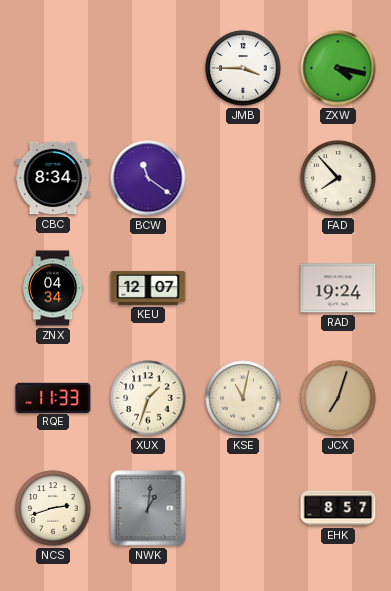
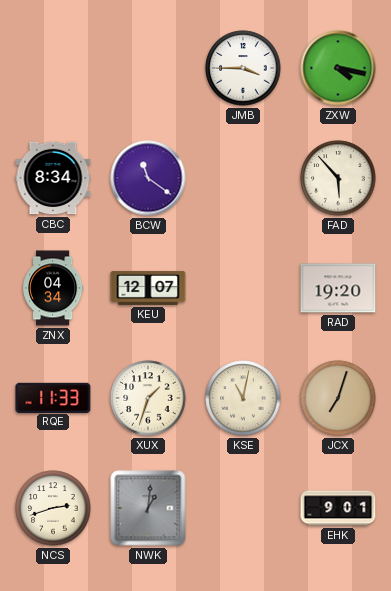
FAD: 7:53 -> 5:53 (338, 178)
RAD: 19:24 -> 19:20 (338, 288)
EHK: 8:57 -> 9:01 (338, 508)
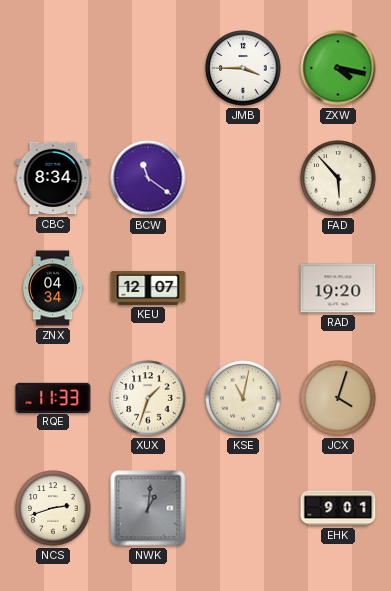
JCX: 7:03 -> 4:03 (338, 398)
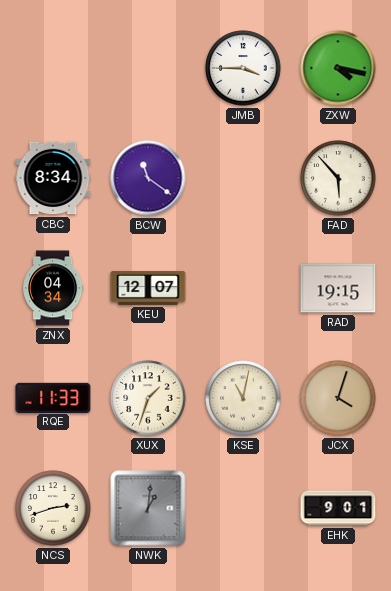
RAD: 19:20 -> 19:15 (338, 288)
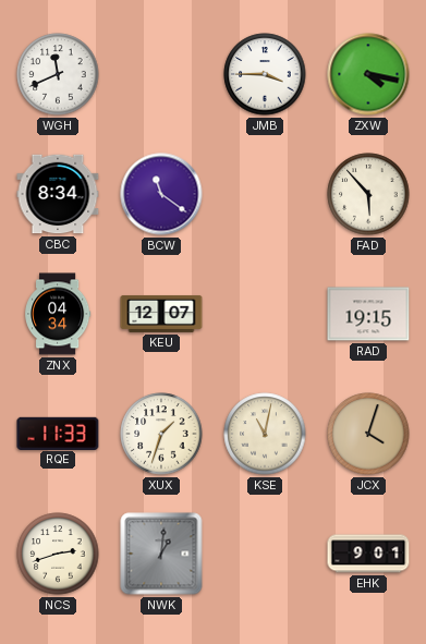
WGH: none -> 11:41 (58, 74)
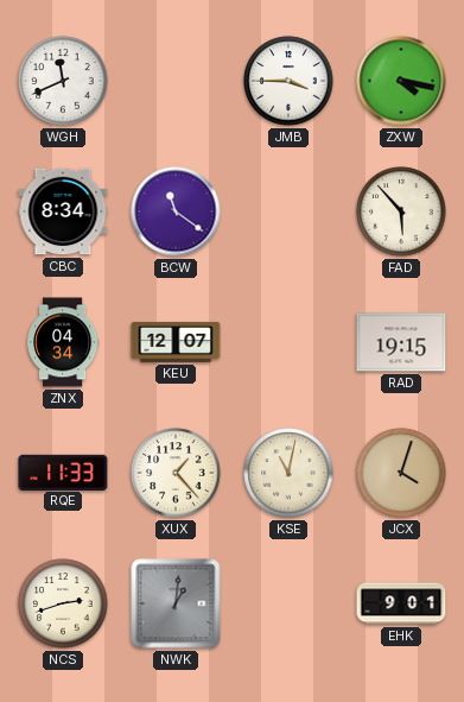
XUX: 1:33 -> 1:23 (176, 473)
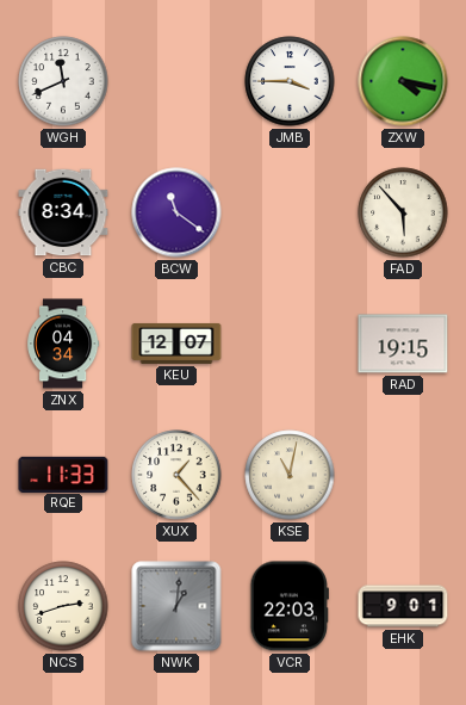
JCX: 4:03 -> none (401, 473)
VCR: none -> 22:03 (288, 606)
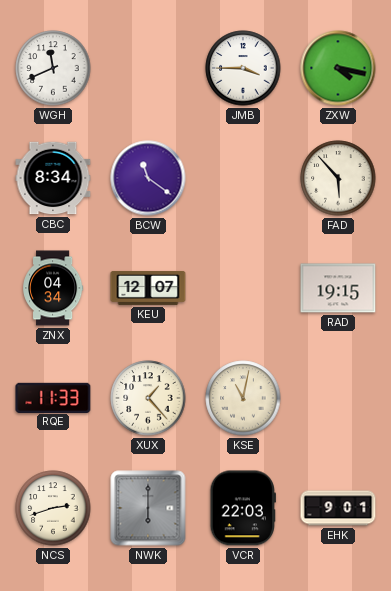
NWK: 1:01 -> 6:00 (148, 508)
